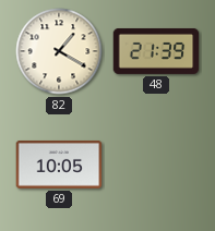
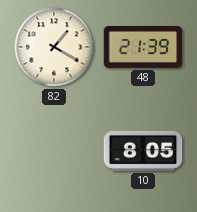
69: 10:05 -> none (59, 165)
10: none -> 8:05 (143, 151)
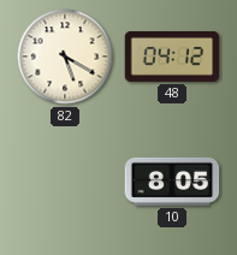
82: 1:20 -> 5:20 (65, 57)
48: 21:39 -> 04:12 (172, 57)
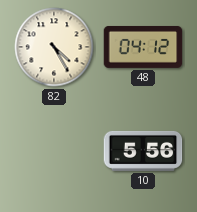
82: 5:20 -> 4:25 (54, 47)
10: 8:05 -> 5:56 (143, 151)
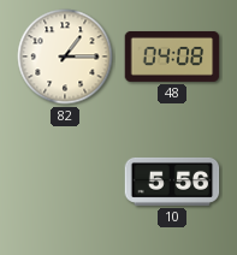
82: 4:25 -> 1:15 (65, 57)
48: 04:12 -> 04:08 (172, 57)
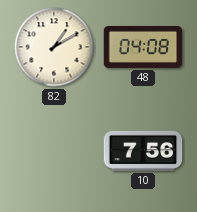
82: 1:15 -> 1:10 (54, 47)
10: 5:56 -> 7:56 (143, 151)
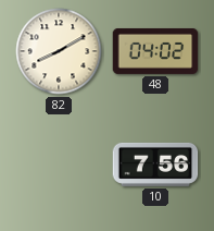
82: 1:10 -> 8:10 (59, 51)
48: 04:08 -> 04:02 (155, 51)
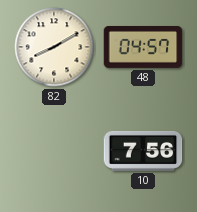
48: 04:02 -> 04:57 (143, 47)
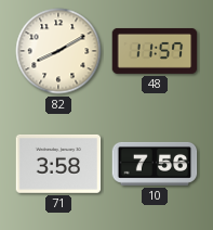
48: 04:57 -> 11:57 (155, 51)
71: none -> 3:58 (58, 164)
